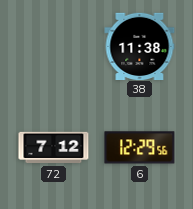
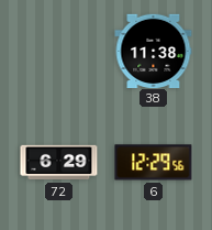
72: 7:12 -> 6:29 (59, 163)
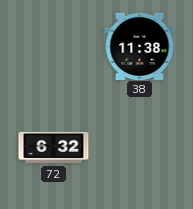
72: 6:29 -> 6:32 (54, 148)
6: 12:29 -> none (154, 163)
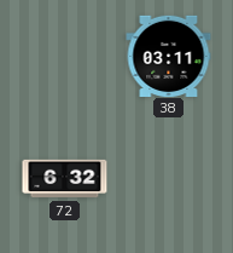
38: 11:38 -> 03:11 (169, 56)
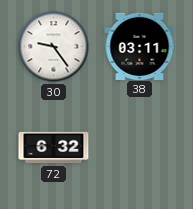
30: none -> 9:24 (54, 47)
